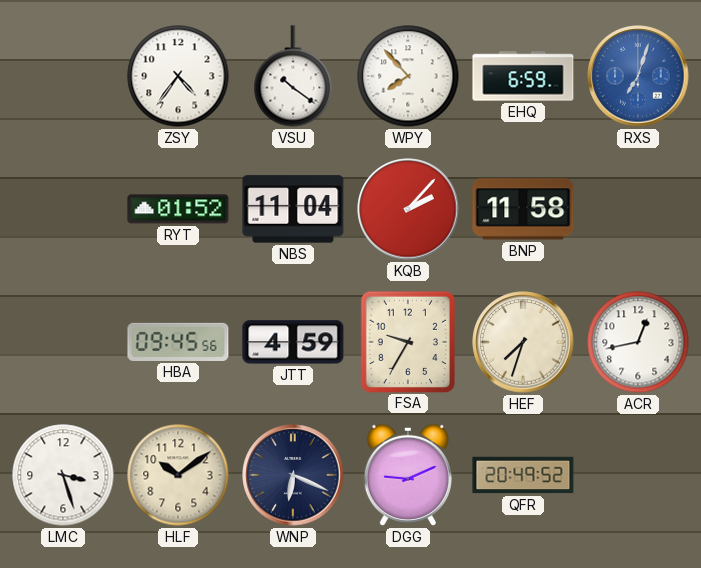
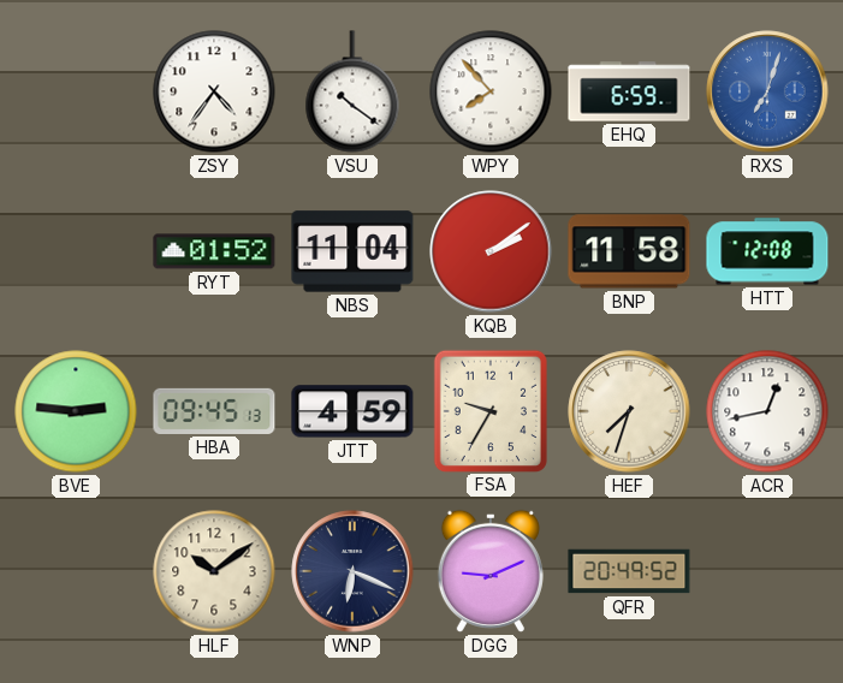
KQB: 2:07 -> 2:09 (491, 251)
HTT: none -> 12:08 (767, 251)
BVE: none -> 2:46 (76, 411)
HBA: 09:45:56 -> 09:45:13 (214, 411)
LMC: 3:27 -> none (63, 475)
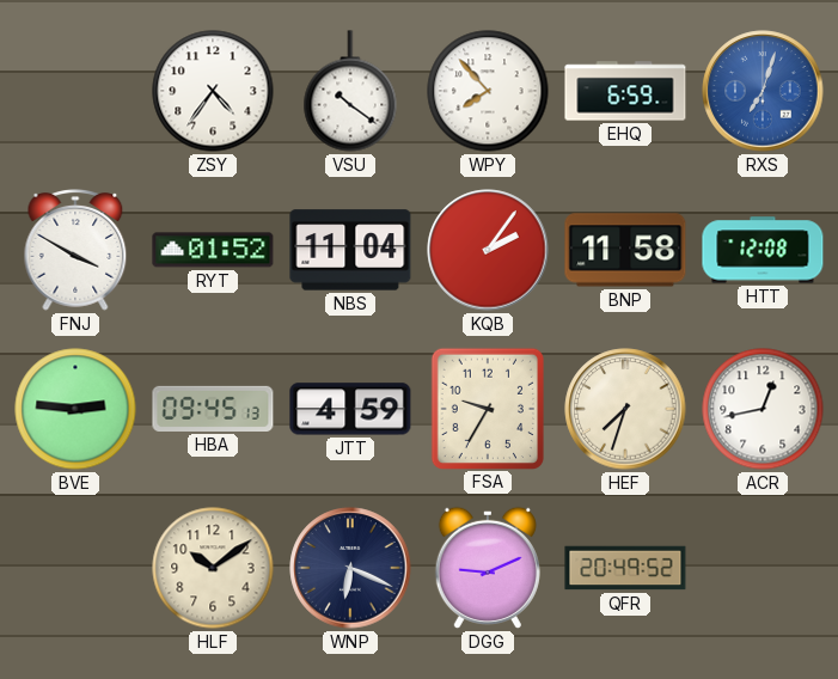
FNJ: none -> 3:50 (75, 251)
KQB: 2:09 -> 2:06 (488, 250)
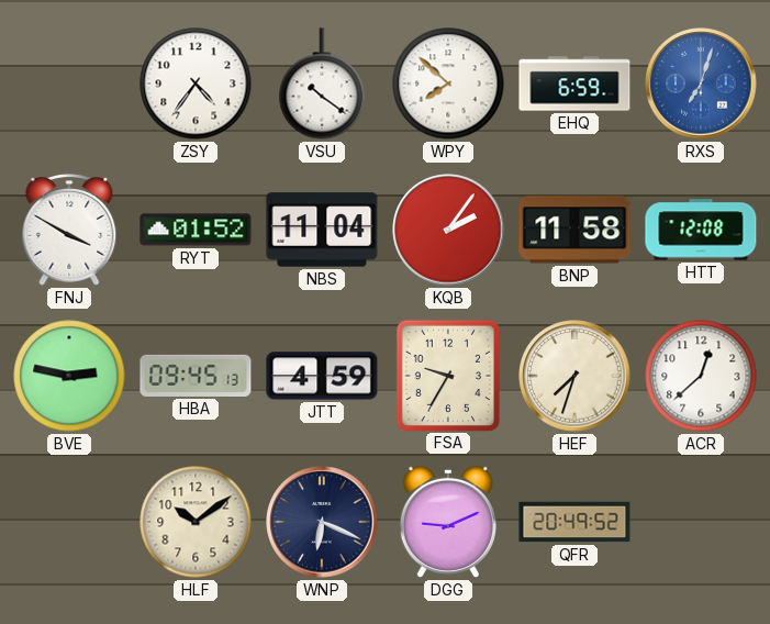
WPY: 7:53 -> 7:52 (448, 83)
BVE: 2:46 -> 2:47 (69, 376)
ACR: 12:43 -> 12:38 (701, 376)
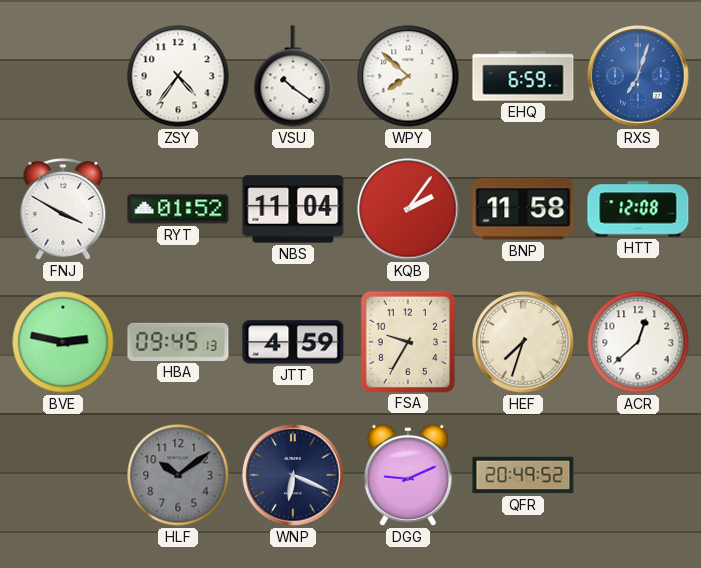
HLF dial: cream -> grey (178, 475)
